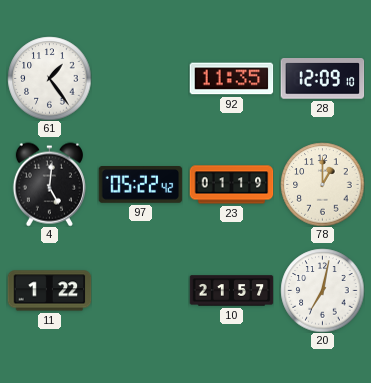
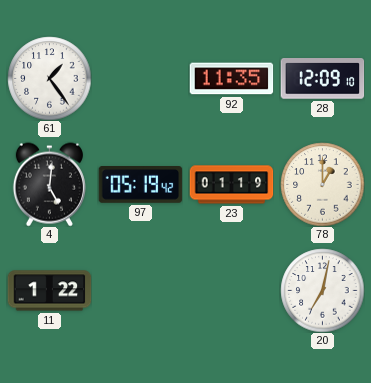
97: 05:22 -> 05:19 (140, 185)
10: 21:57 -> none (231, 291)
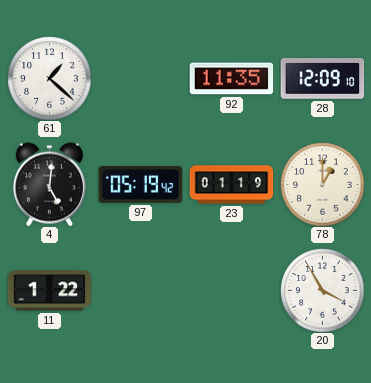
61: 1:24 -> 1:22 (49, 78)
20: 7:02 -> 3:55 (322, 290)
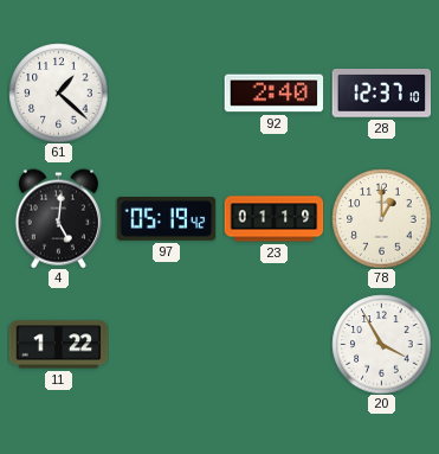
92: 11:35 -> 2:40 (273, 94)
28: 12:09 -> 12:37 (381, 94)
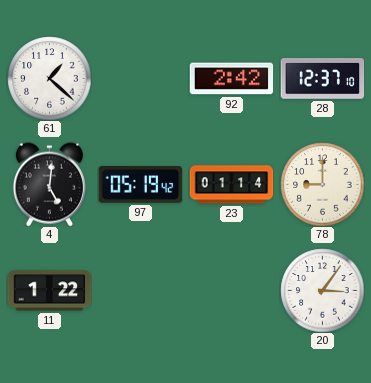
92: 2:40 -> 2:42 (231, 79)
23: 01:19 -> 01:14 (231, 185)
78: 1:00 -> 9:00 (322, 184)
20: 3:55 -> 3:06 (322, 290)
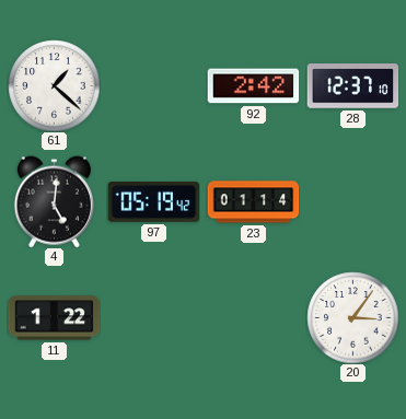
78: 9:00 -> none (322, 184)
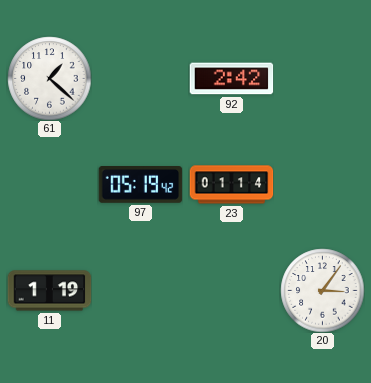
28: 12:37 -> none (352, 86)
4: 5:01 -> none (54, 201)
11: 1:22 -> 1:19 (49, 291)
